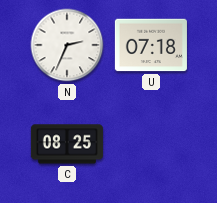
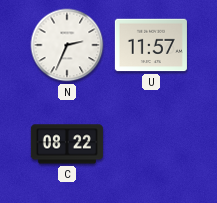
U: 07:18 -> 11:57 (151, 45)
C: 08:25 -> 08:22 (67, 144)
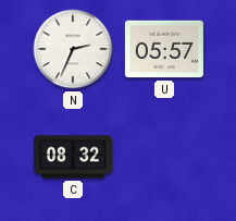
U: 11:57 -> 05:57 (164, 49)
C: 08:22 -> 08:32 (73, 157)
